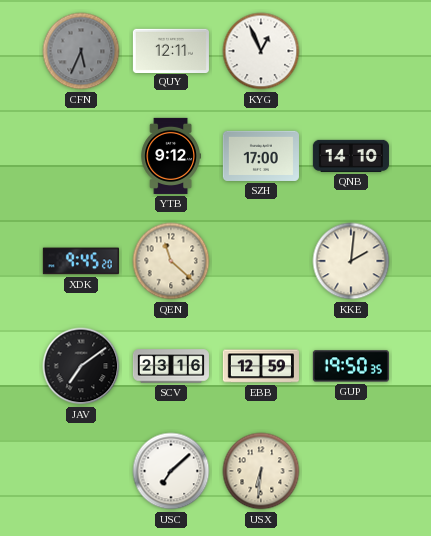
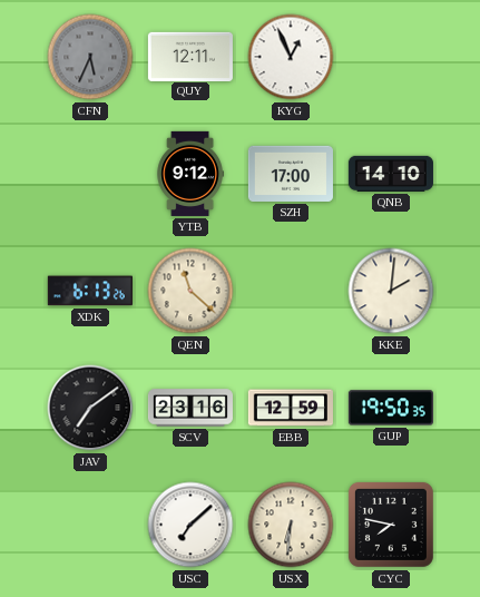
XDK: 9:45 -> 6:13 (90, 291)
CYC: none -> 7:47 (391, 525)
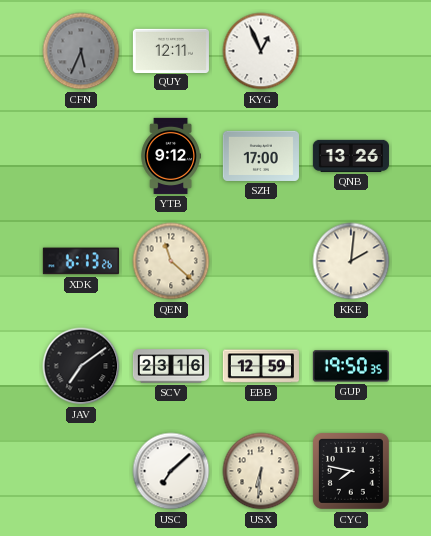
QNB: 14:10 -> 13:26 (351, 156)
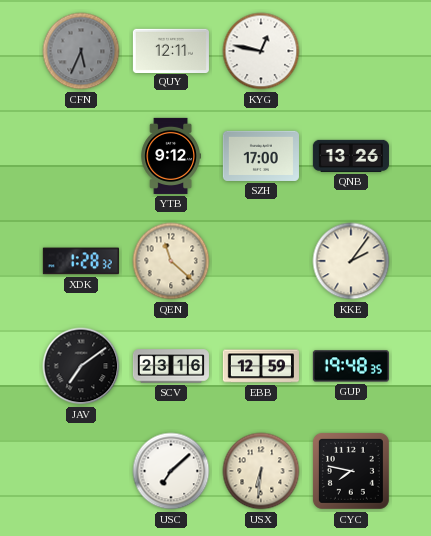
KYG: 12:56 -> 12:47 (261, 51)
XDK: 6:13 -> 1:28 (81, 261)
KKE: 2:01 -> 2:06 (351, 261)
GUP: 19:50 -> 19:48 (351, 366)
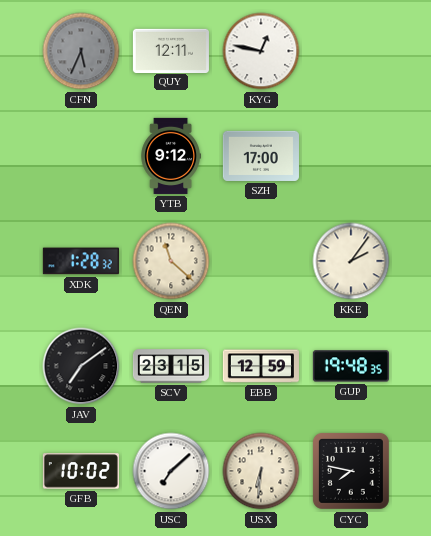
QNB: 13:26 -> none (351, 156)
SCV: 23:16 -> 23:15 (171, 366)
GFB: none -> 10:02 (81, 471)
